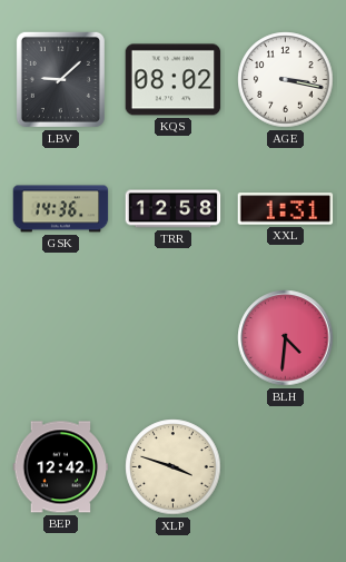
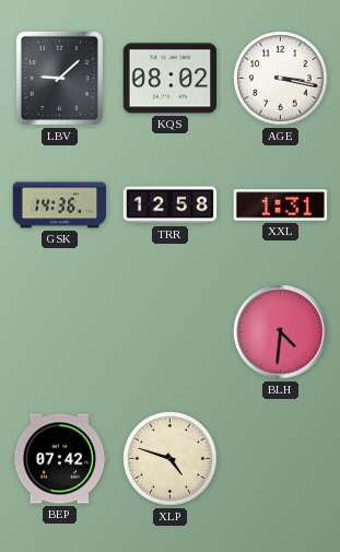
BEP: 12:42 -> 07:42 (60, 459)
XLP: 3:48 -> 4:48 (171, 459)
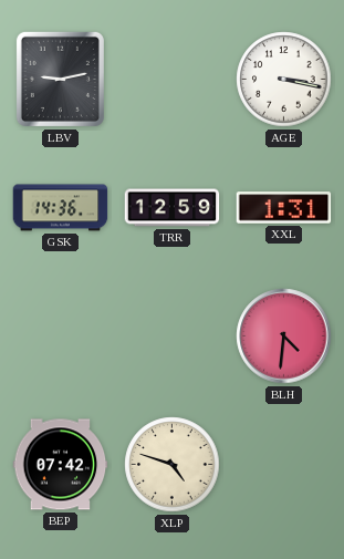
LBV: 9:08 -> 9:13 (60, 79)
KQS: 08:02 -> none (171, 79)
TRR: 12:58 -> 12:59 (173, 208)
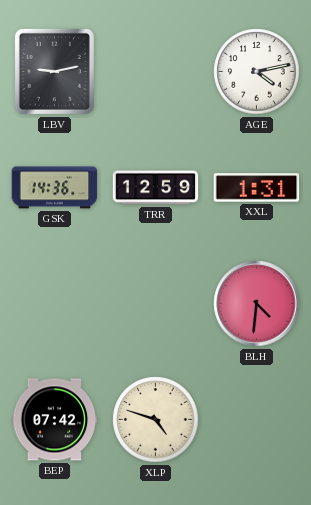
AGE: 3:17 -> 4:13 (257, 72)
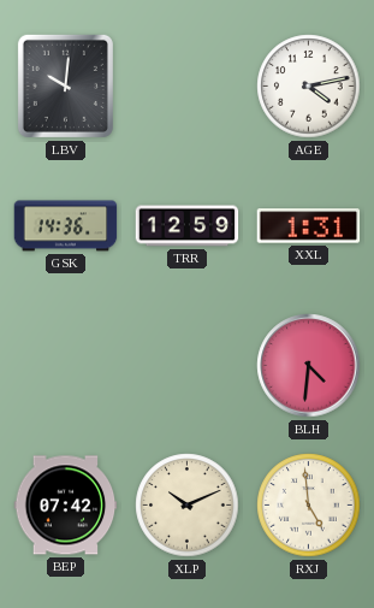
LBV: 9:13 -> 10:01 (65, 85)
XLP: 4:48 -> 10:11 (188, 506)
RXJ: none -> 4:59 (309, 506)
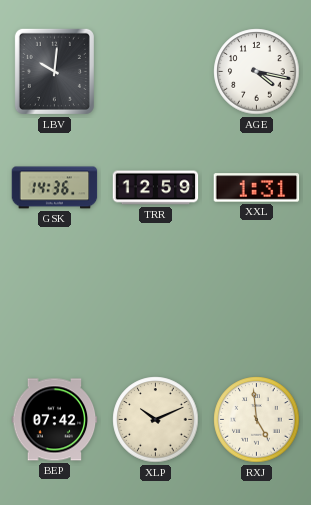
AGE: 4:13 -> 4:17 (257, 72)
BLH: 4:31 -> none (309, 366)
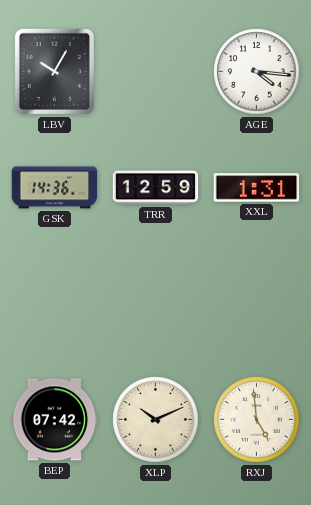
LBV: 10:01 -> 10:05 (54, 71)
AGE: 4:17 -> 4:16 (257, 72)
